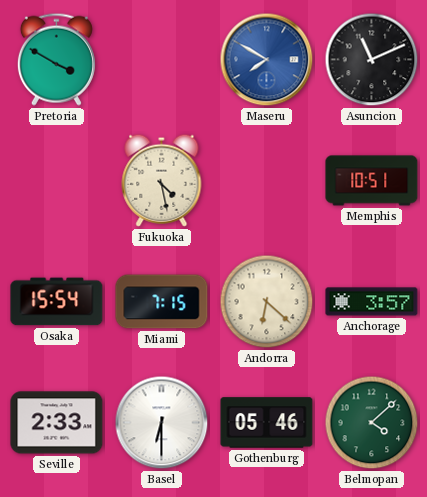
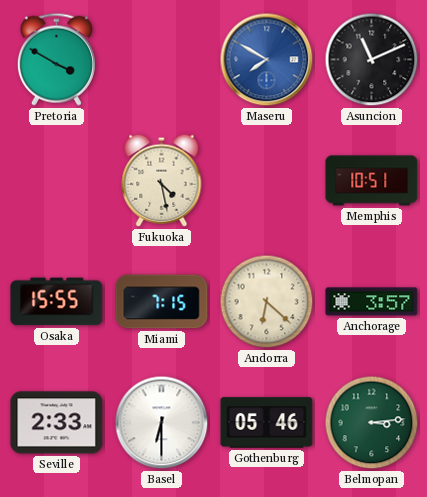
Osaka: 15:54 -> 15:55 (57, 302)
Belmopan: 4:08 -> 3:14 (372, 423)
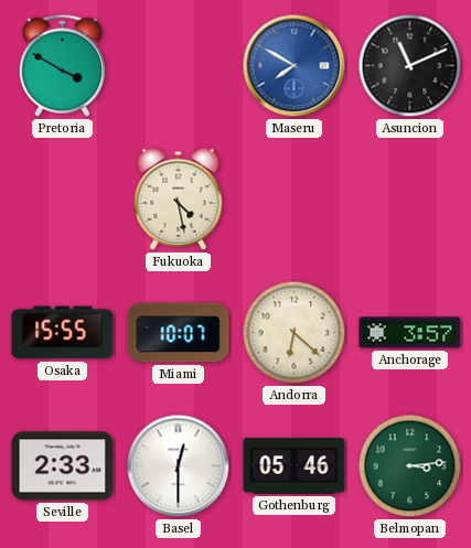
Memphis: 10:51 -> none (372, 181)
Miami: 7:15 -> 10:07 (179, 333)
Basel: 6:30 -> 12:30 (179, 466)
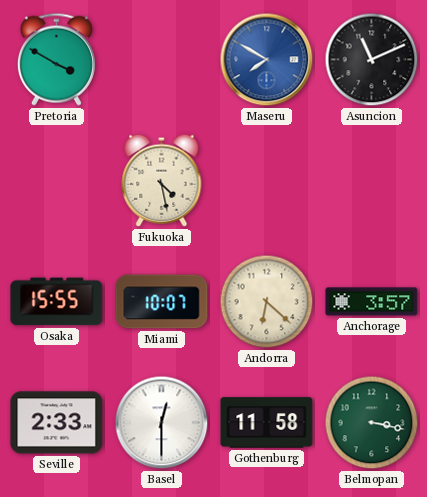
Gothenburg: 05:46 -> 11:58 (267, 423)
Belmopan: 3:14 -> 3:17 (372, 423)
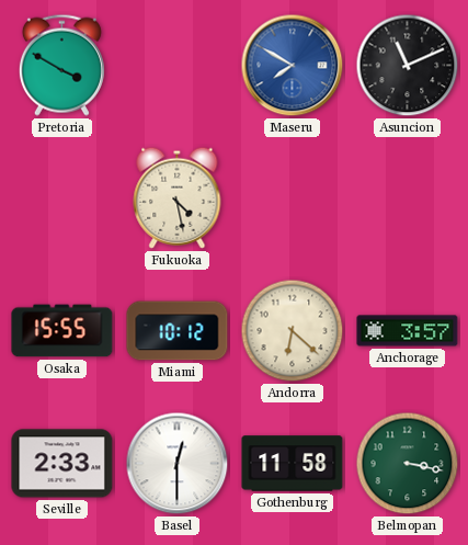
Miami: 10:07 -> 10:12 (178, 331)
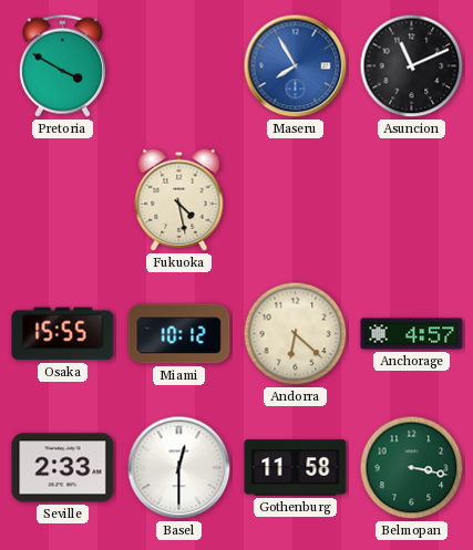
Maseru: 7:50 -> 7:55 (296, 66)
Anchorage: 3:57 -> 4:57 (412, 334)
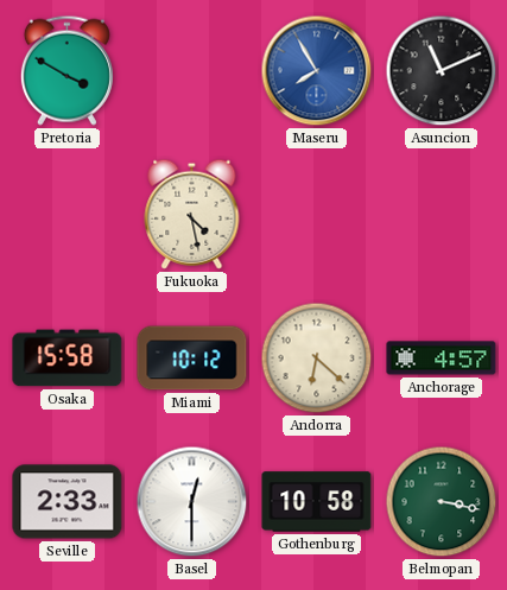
Osaka: 15:55 -> 15:58 (68, 359)
Gothenburg: 11:58 -> 10:58 (317, 502)
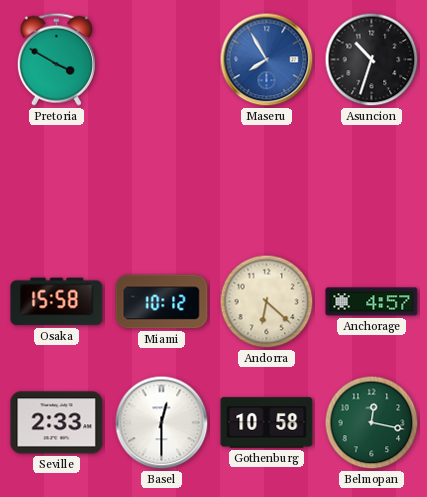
Asuncion: 11:11 -> 10:33 (372, 60)
Fukuoka: 4:28 -> none (192, 214)
Belmopan: 3:17 -> 12:17 (372, 423)
